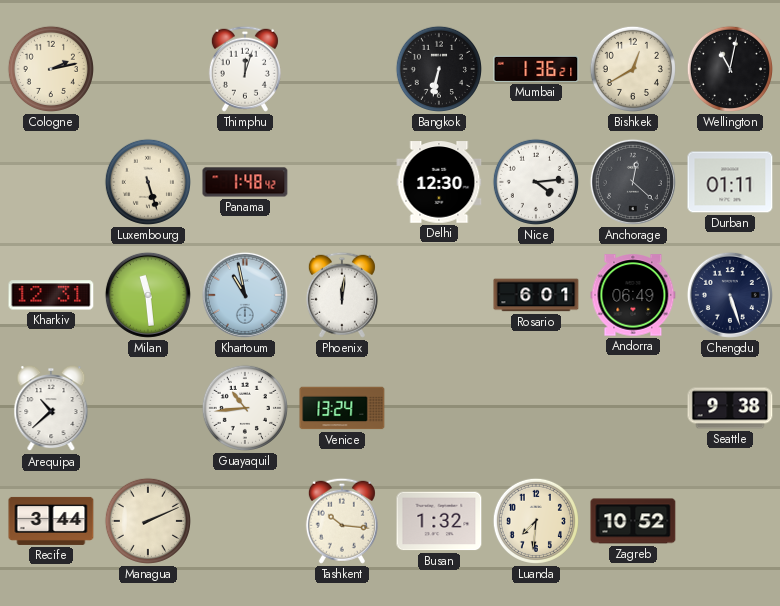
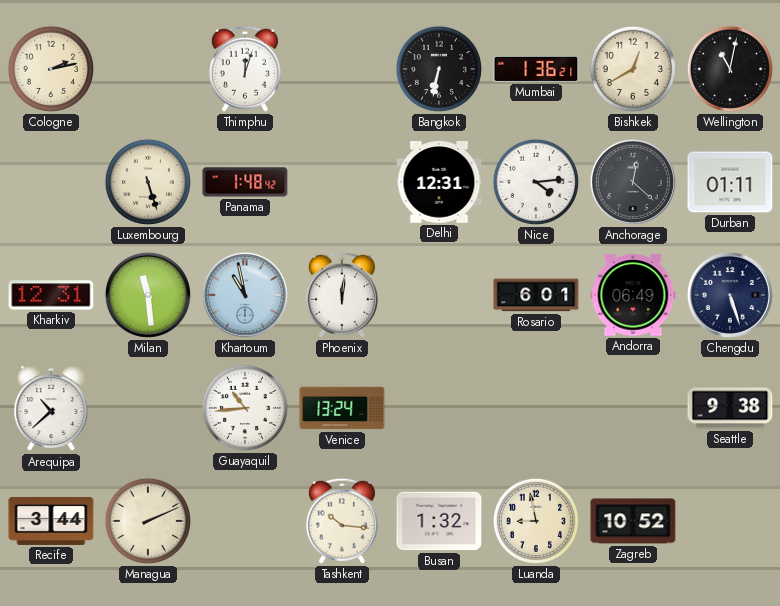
Delhi: 12:30 -> 12:31 (439, 182)
Luanda: 7:31 -> 8:58 (536, 521)
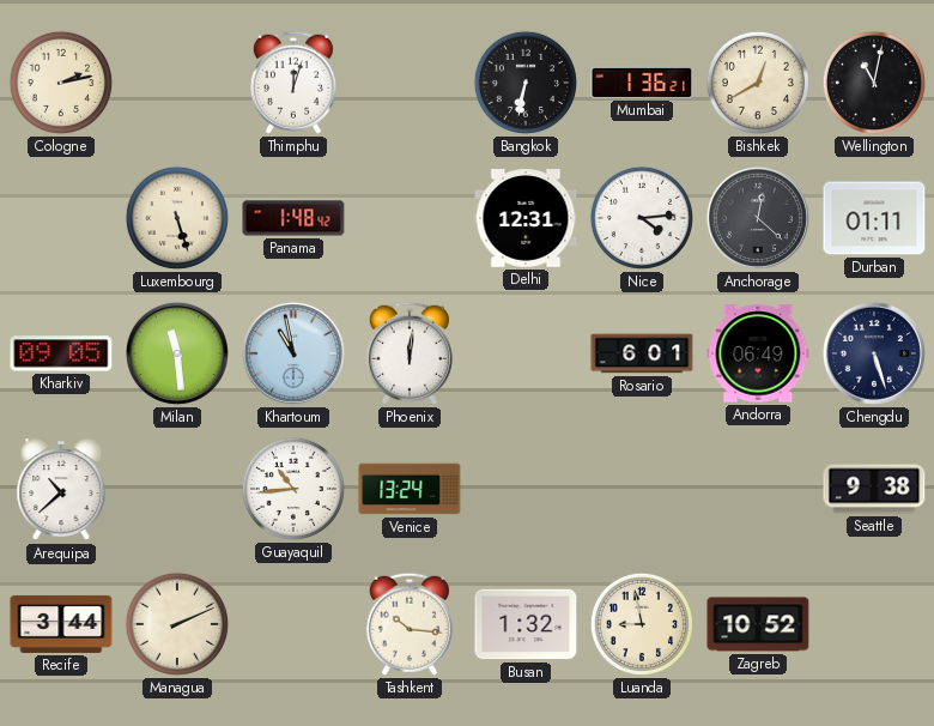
Kharkiv: 12:31 -> 09:05 (61, 353)
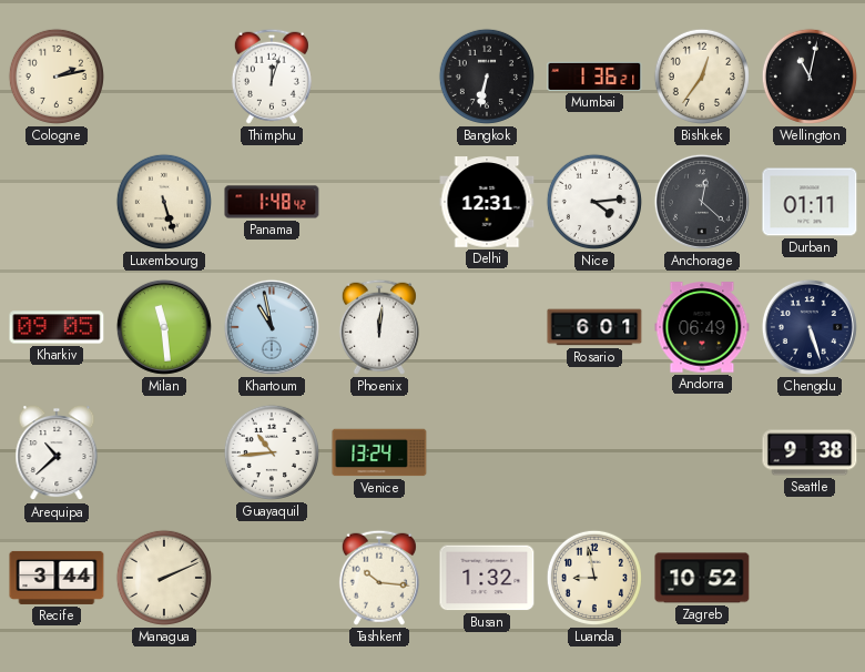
Bishkek: 12:40 -> 12:36 (702, 77)
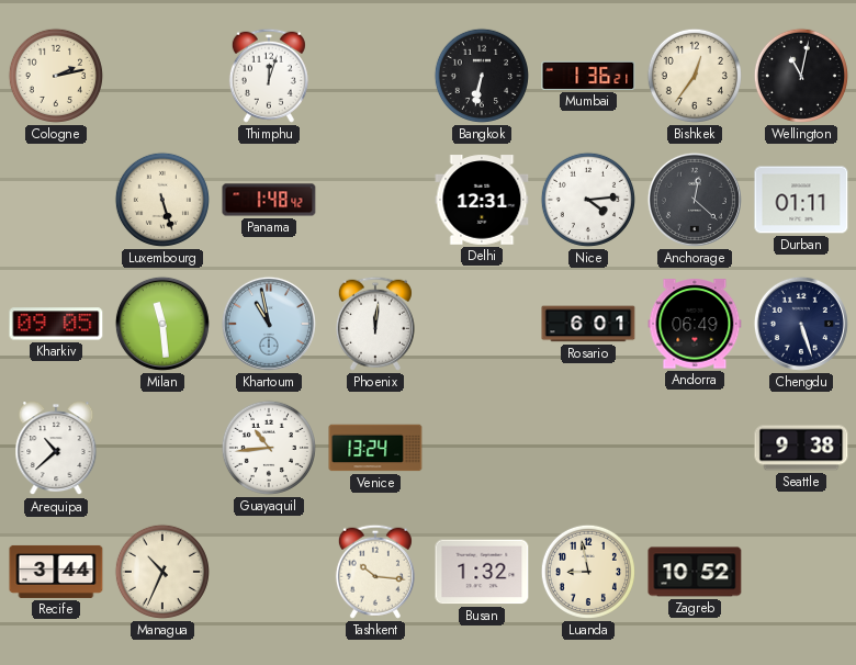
Managua: 2:11 -> 10:34 (162, 572)
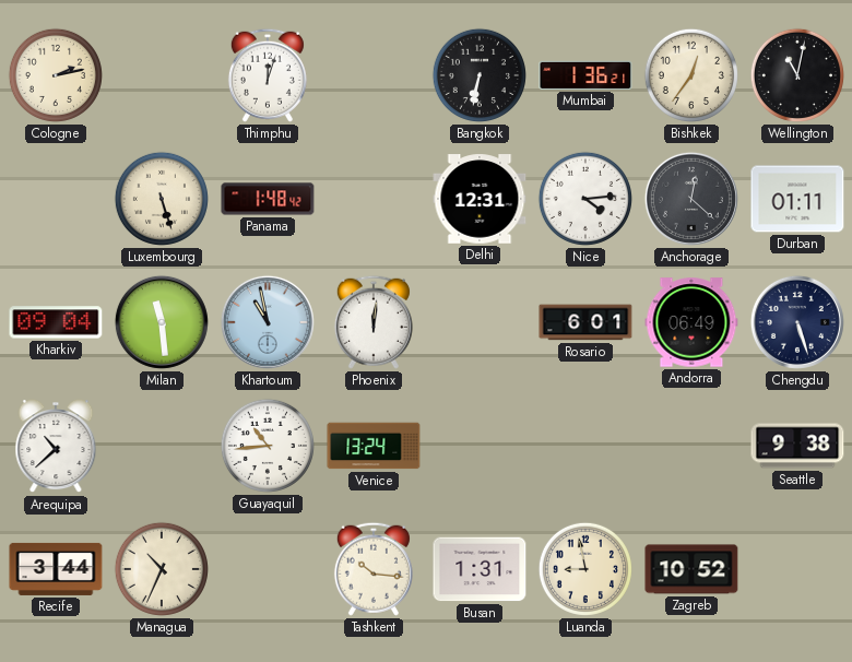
Kharkiv: 09:05 -> 09:04 (56, 322)
Busan: 1:32 -> 1:31 (480, 569)
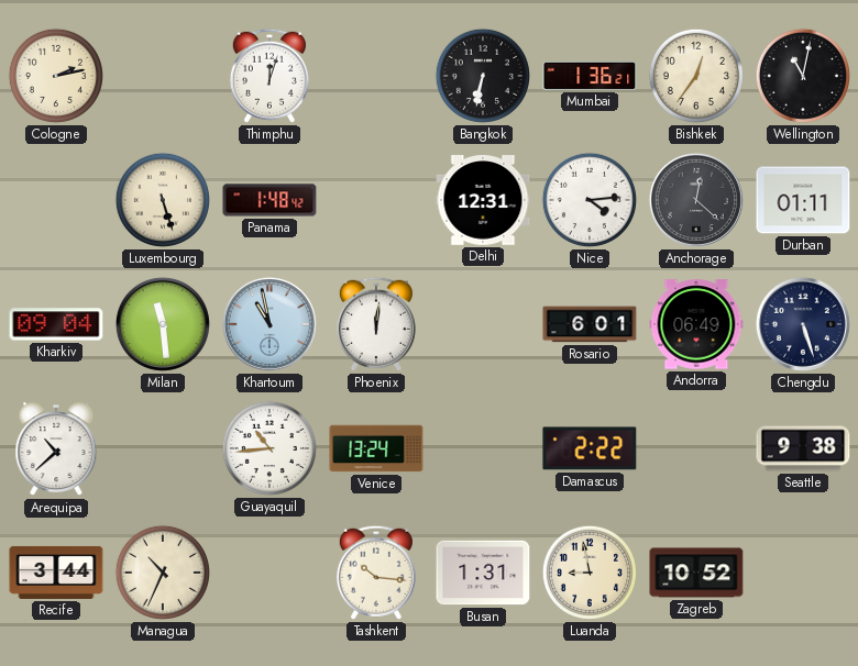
Damascus: none -> 2:22 (590, 448)
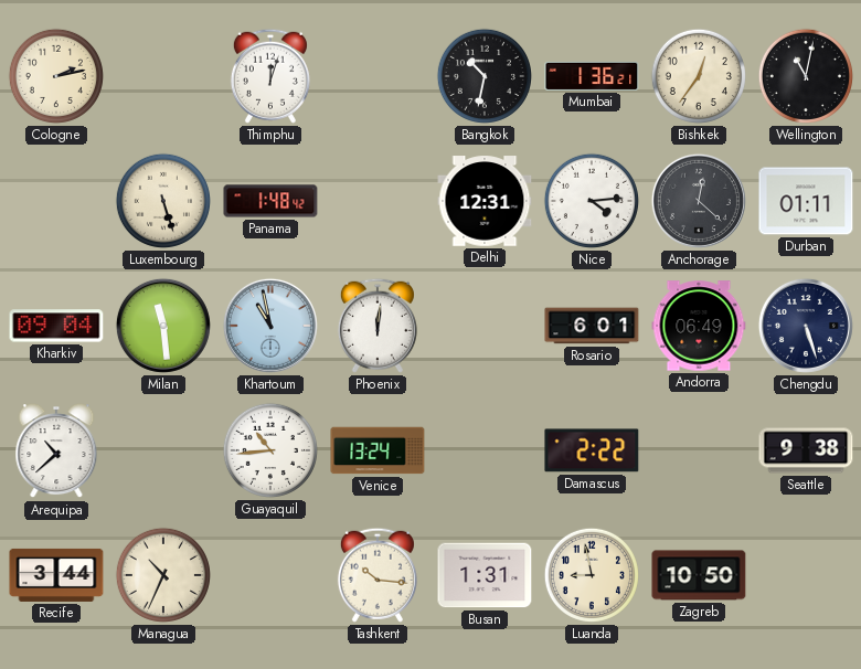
Bangkok: 6:32 -> 10:32 (485, 76)
Zagreb: 10:52 -> 10:50 (699, 575)
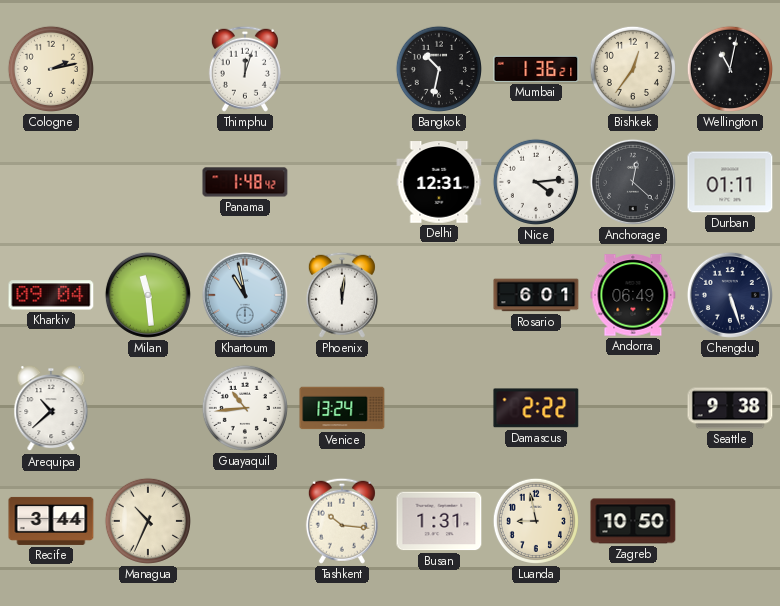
Luxembourg: 5:27 -> none (163, 201)
